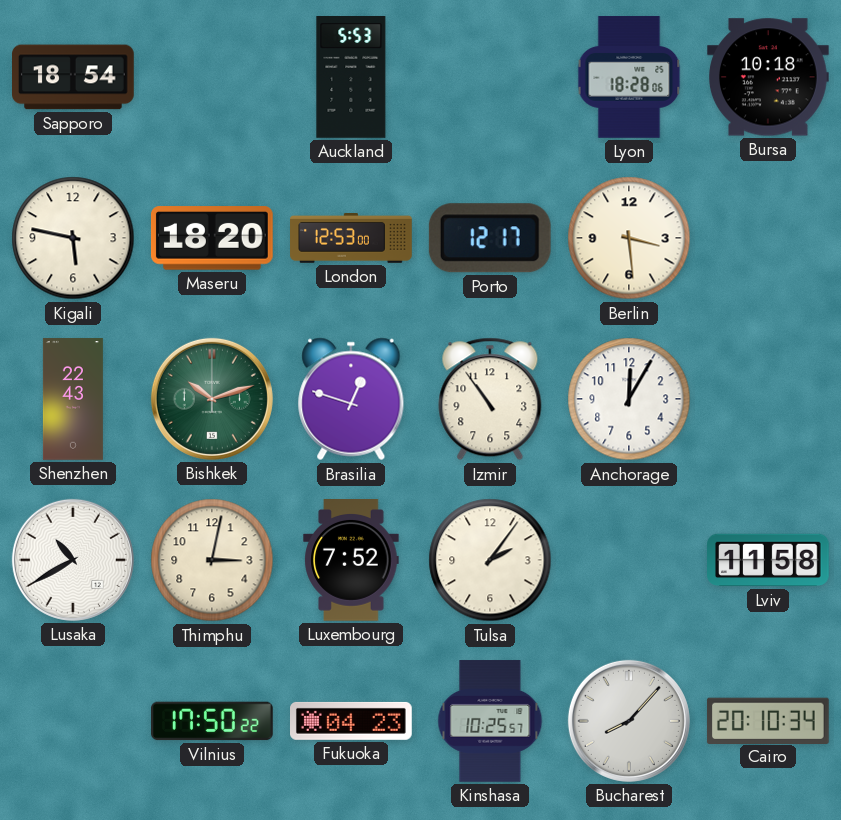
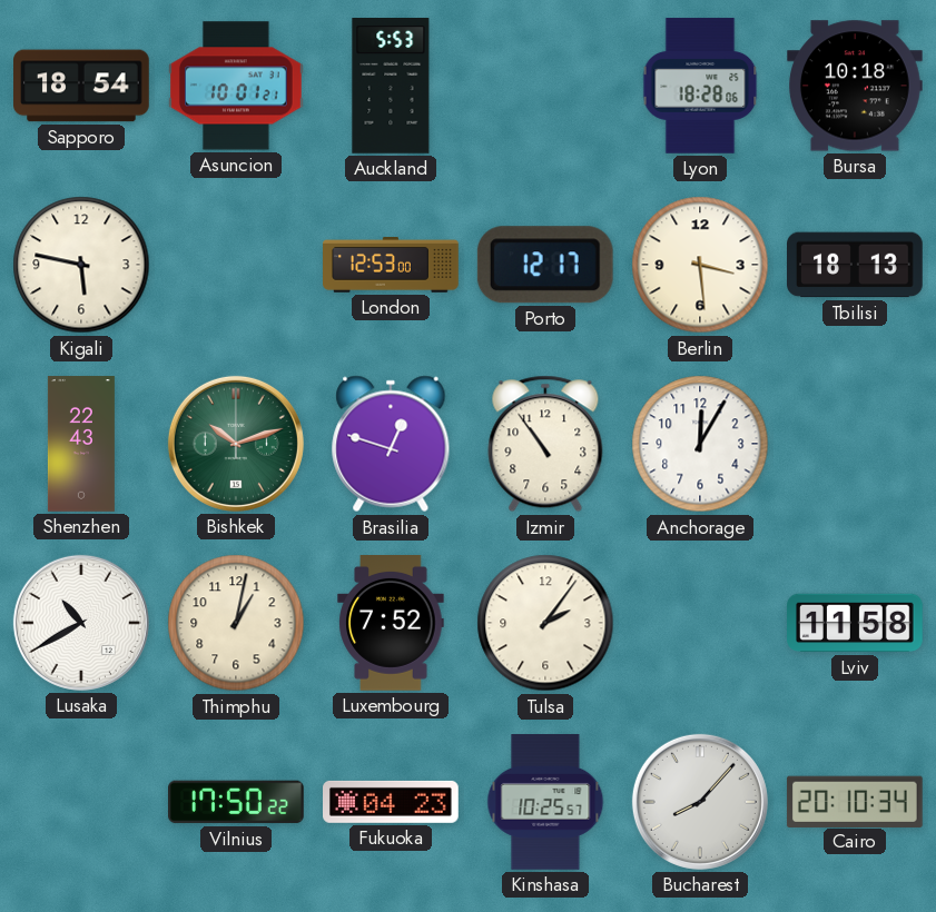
Asuncion: none -> 10:01 (237, 86)
Maseru: 18:20 -> none (212, 238)
Tbilisi: none -> 18:13 (856, 265)
Thimphu: 3:02 -> 1:02 (236, 623)
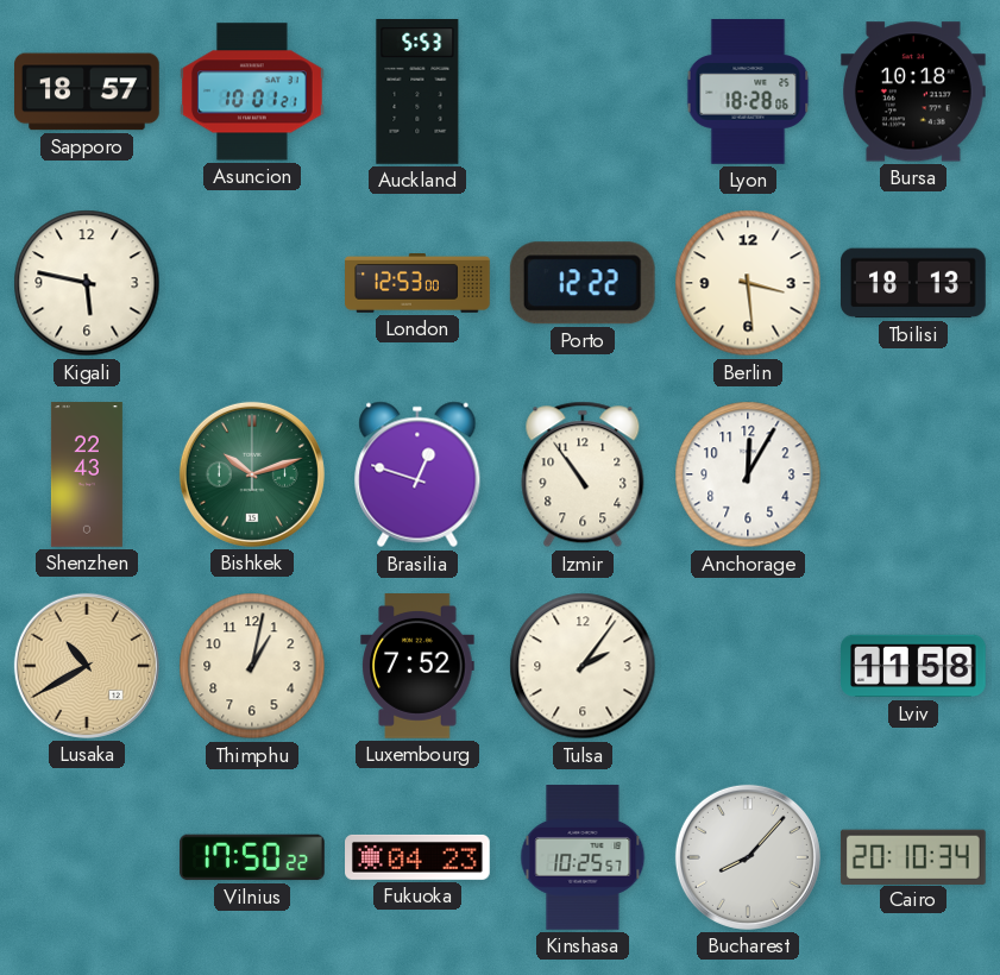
Sapporo: 18:54 -> 18:57 (88, 92)
Porto: 12:17 -> 12:22 (583, 283)
Lusaka dial: white -> champagne (87, 666)
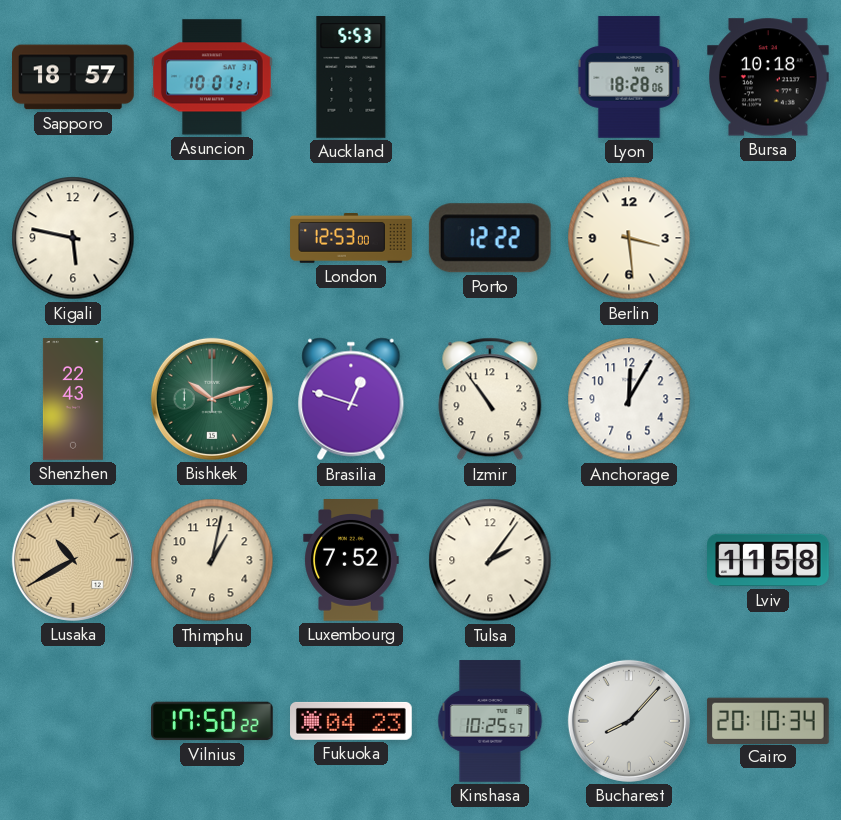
Tbilisi: 18:13 -> none (914, 283)
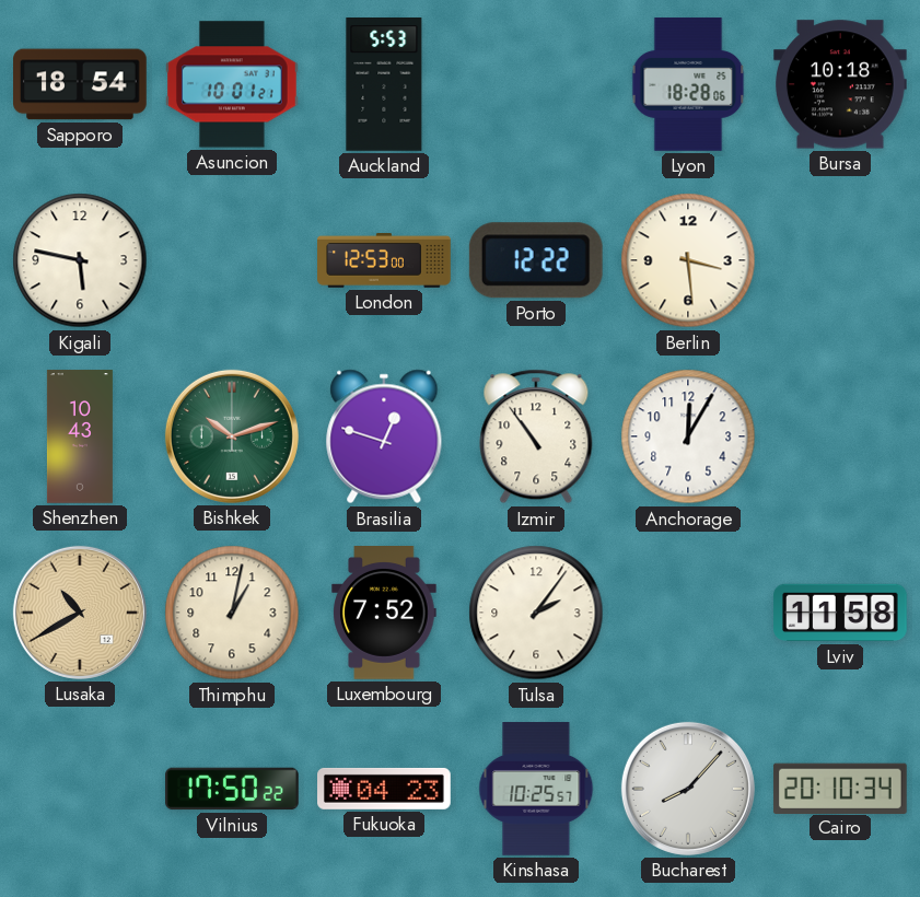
Sapporo: 18:57 -> 18:54 (81, 84)
Shenzhen: 22:43 -> 10:43 (80, 436)
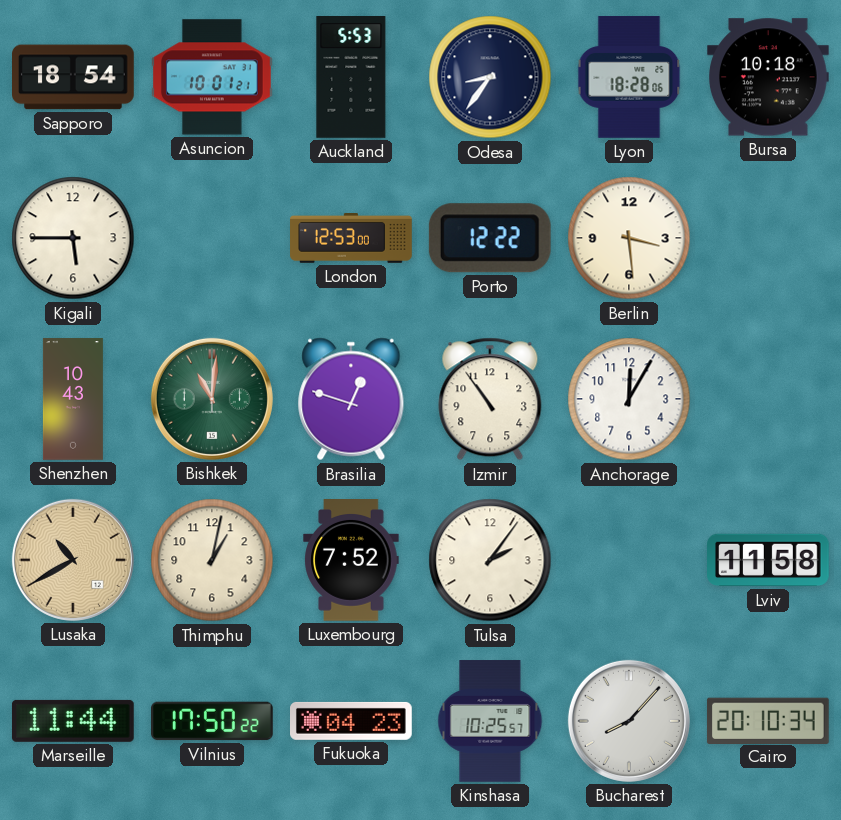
Odesa: none -> 8:36 (490, 77)
Kigali: 5:47 -> 5:45 (73, 238)
Bishkek: 10:12 -> 11:01 (212, 399)
Marseille: none -> 11:44 (73, 721)
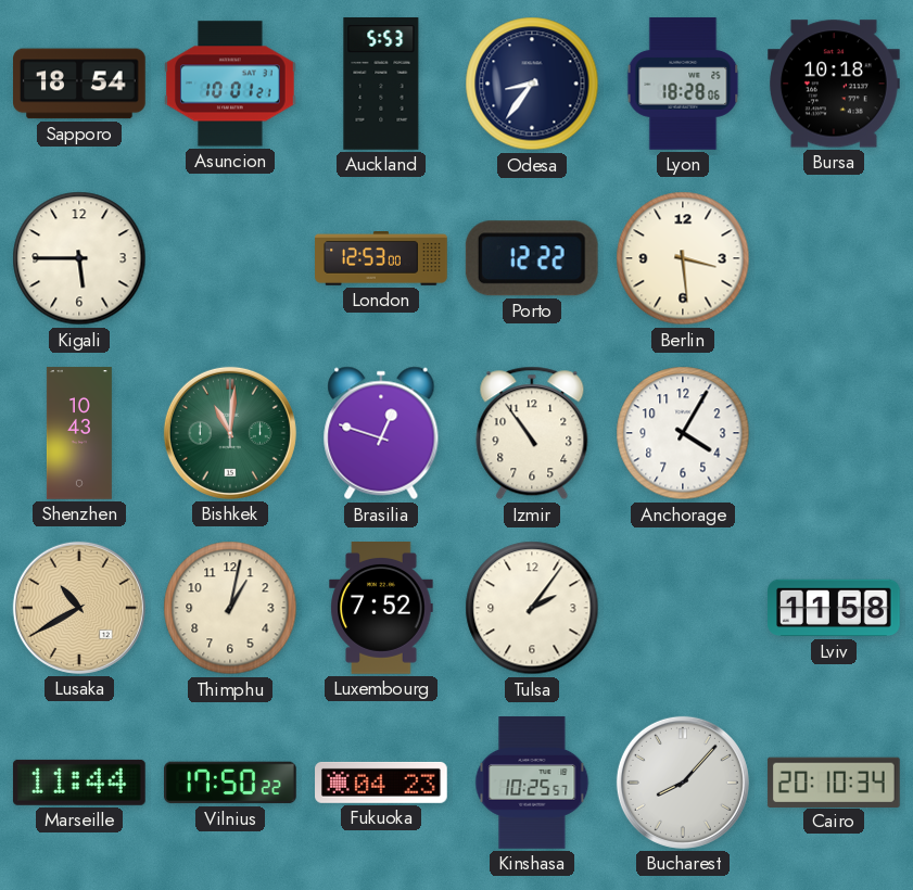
Anchorage: 12:05 -> 4:05 (683, 433)
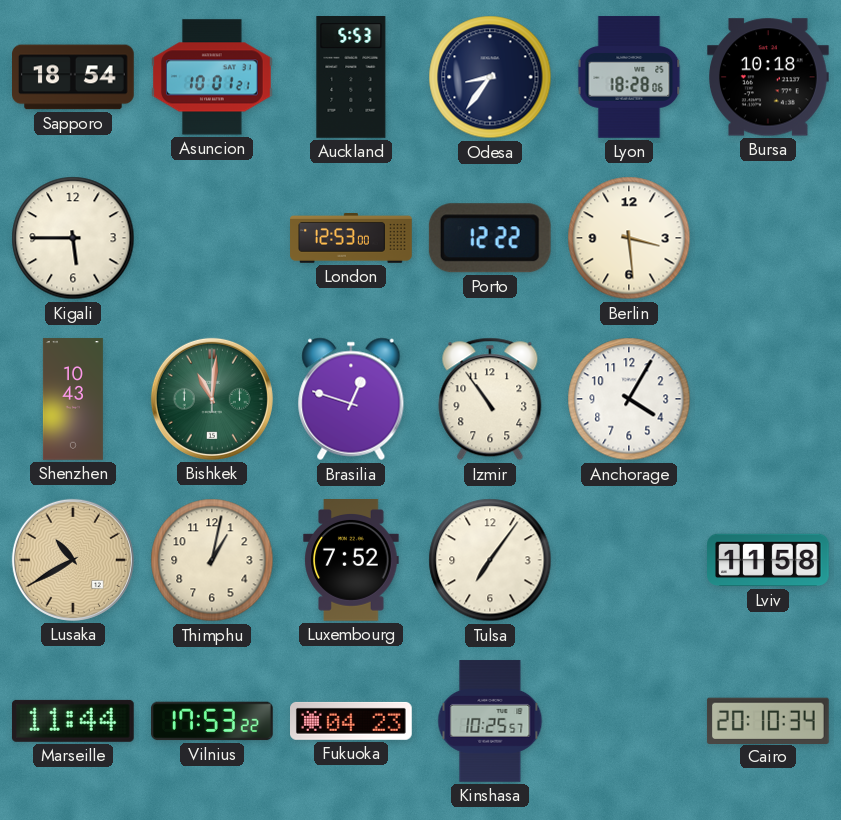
Tulsa: 2:06 -> 7:06 (490, 560)
Vilnius: 17:50 -> 17:53 (213, 721)
Bucharest: 8:07 -> none (683, 783)
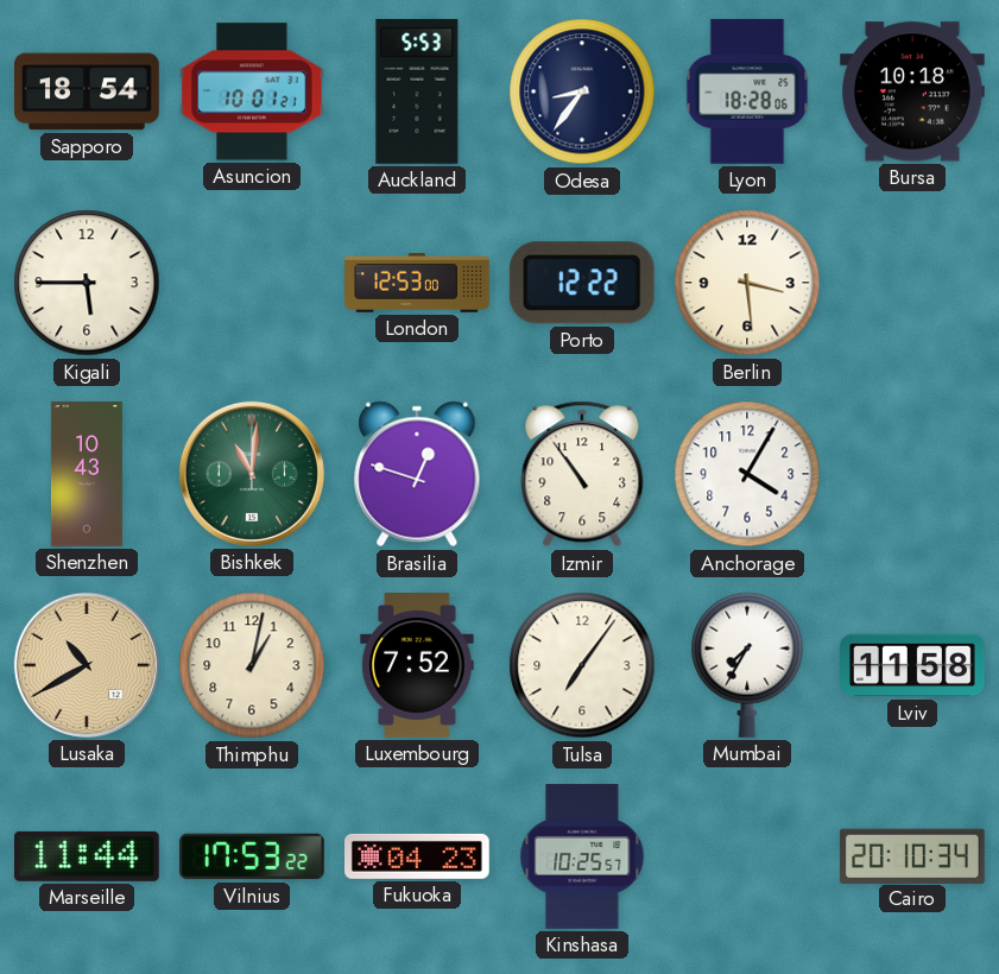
Mumbai: none -> 7:35 (747, 665)
